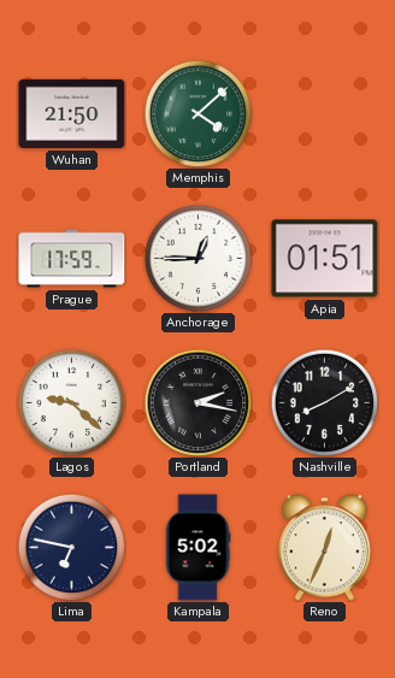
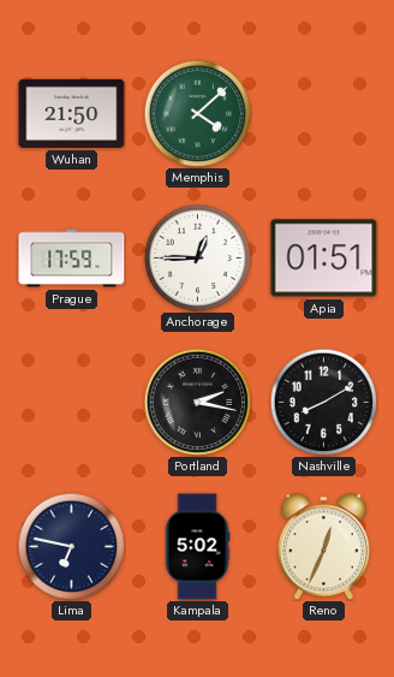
Lagos: 9:22 -> none (71, 402)
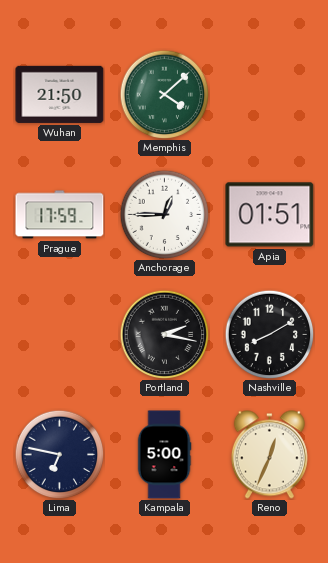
Kampala: 5:02 -> 5:00 (164, 455)
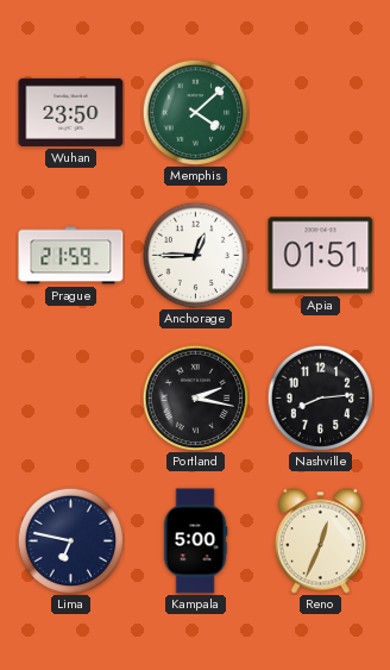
Wuhan: 21:50 -> 23:50 (71, 112)
Prague: 17:59 -> 21:59 (71, 256)
Nashville: 8:10 -> 8:14 (320, 397)
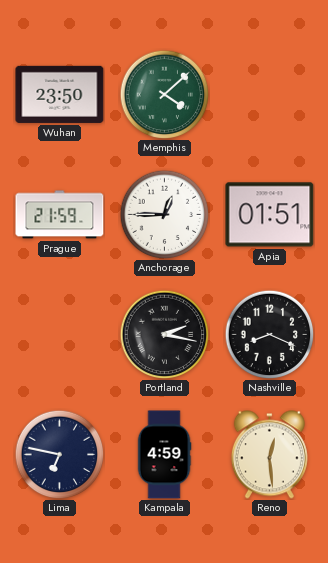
Nashville: 8:14 -> 8:19 (269, 334)
Kampala: 5:00 -> 4:59 (164, 455)
Reno: 12:34 -> 12:29 (269, 455)
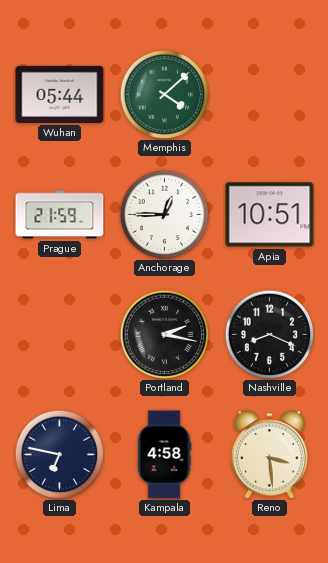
Wuhan: 23:50 -> 05:44 (60, 94)
Apia: 01:51 -> 10:51 (270, 215)
Kampala: 4:59 -> 4:58 (164, 455)
Reno: 12:29 -> 3:29 (269, 455)
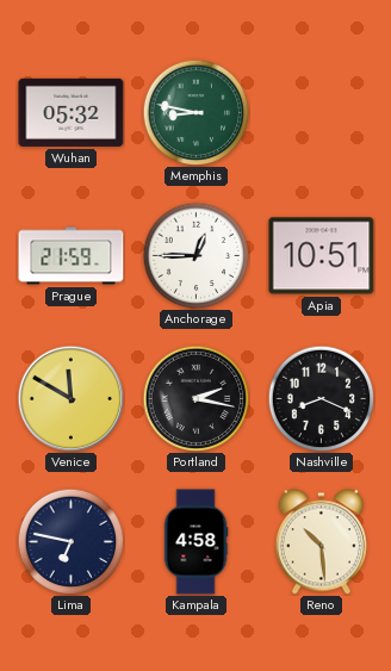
Wuhan: 05:44 -> 05:32 (72, 112)
Memphis: 4:08 -> 8:47 (195, 112)
Venice: none -> 11:50 (70, 398)
Reno: 3:29 -> 10:29 (321, 542)
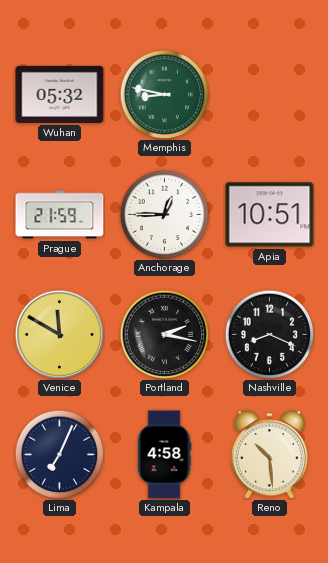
Lima: 6:47 -> 7:04 (59, 454)
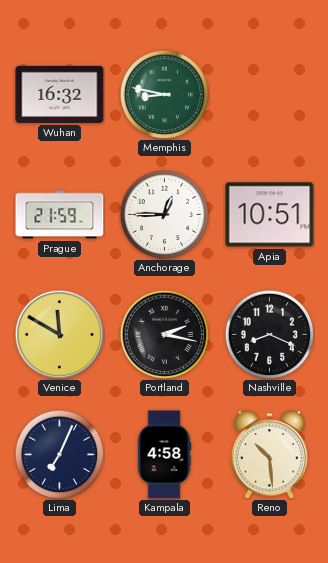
Wuhan: 05:32 -> 16:32 (60, 94)
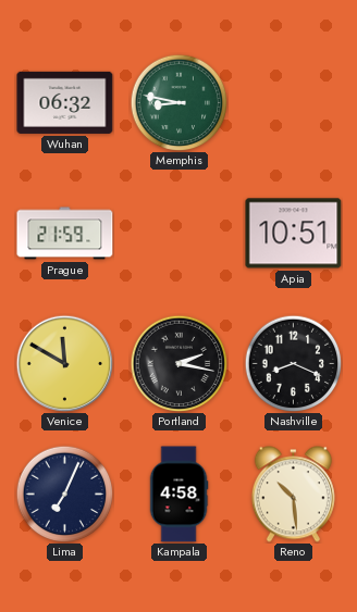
Wuhan: 16:32 -> 06:32 (65, 102)
Anchorage: 12:45 -> none (164, 214)
